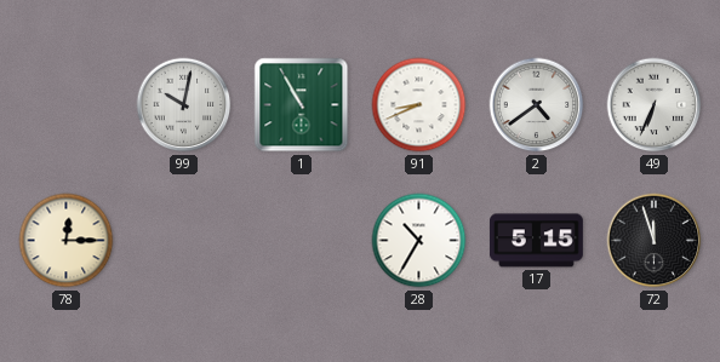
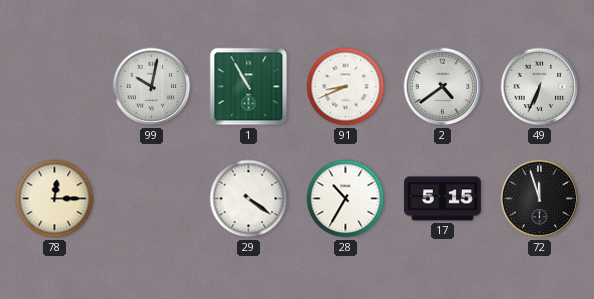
29: none -> 4:21 (249, 199)
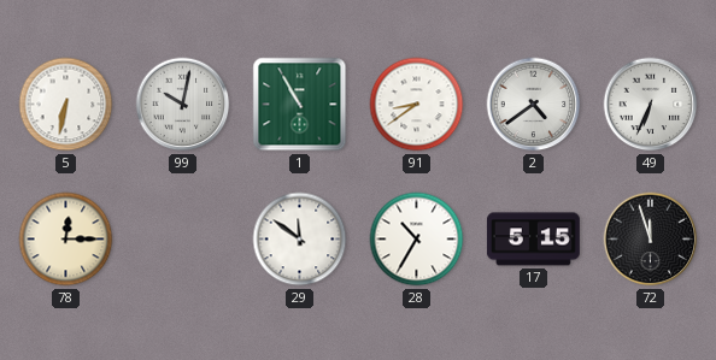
5: none -> 6:32 (66, 105)
91: 8:41 -> 8:39 (417, 105)
29: 4:21 -> 11:51 (300, 240)
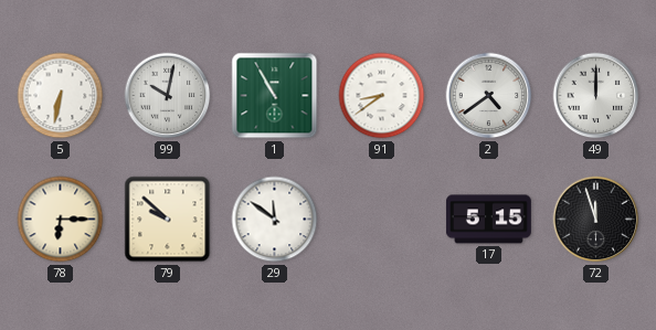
49: 6:34 -> 12:00 (596, 96)
78: 12:15 -> 6:15 (61, 220)
79: none -> 9:52 (168, 220)
28: 10:35 -> none (417, 240)
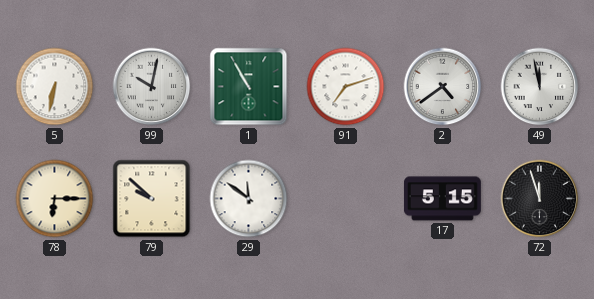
91: 8:39 -> 7:12 (346, 87)
49: 12:00 -> 11:58 (540, 87)
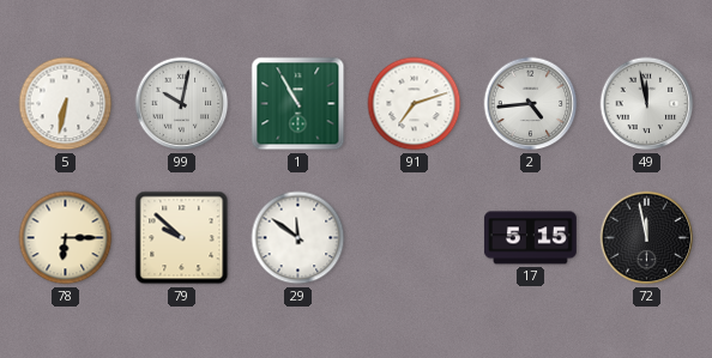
2: 4:39 -> 4:44 (531, 104)
72: 11:57 -> 11:58 (647, 238)
